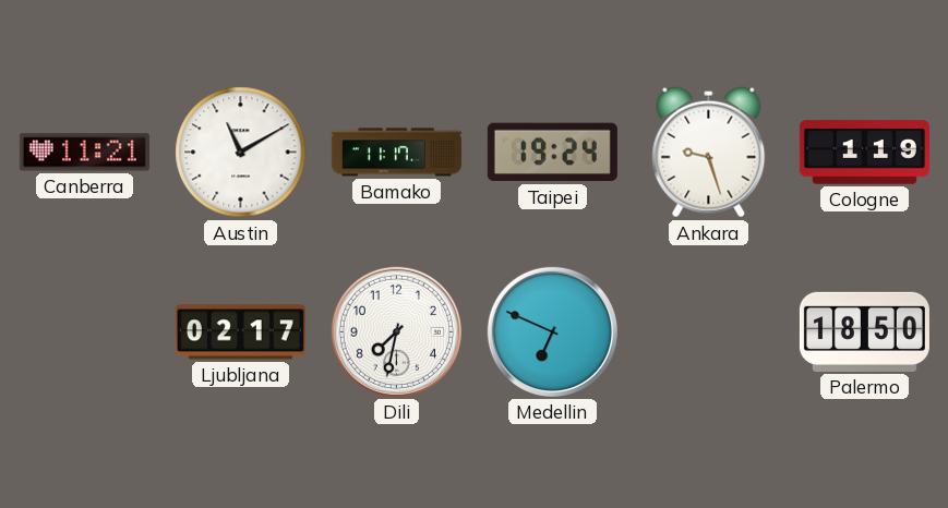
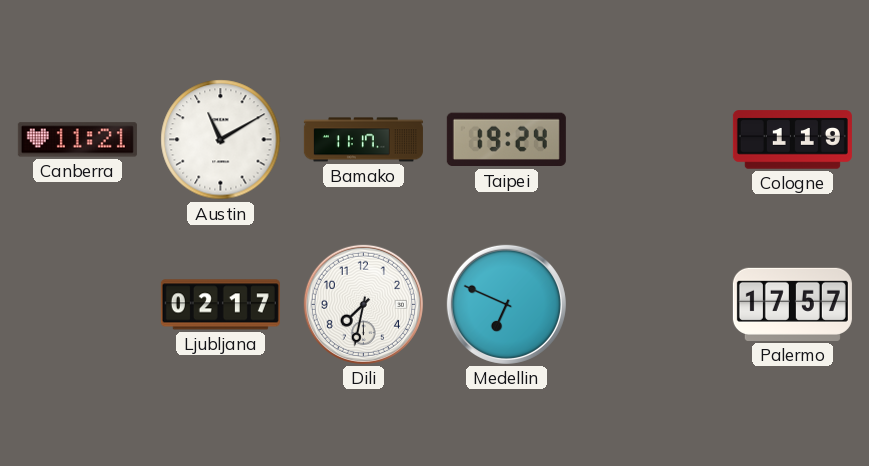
Ankara: 9:27 -> none (709, 153)
Palermo: 18:50 -> 17:57 (792, 304)
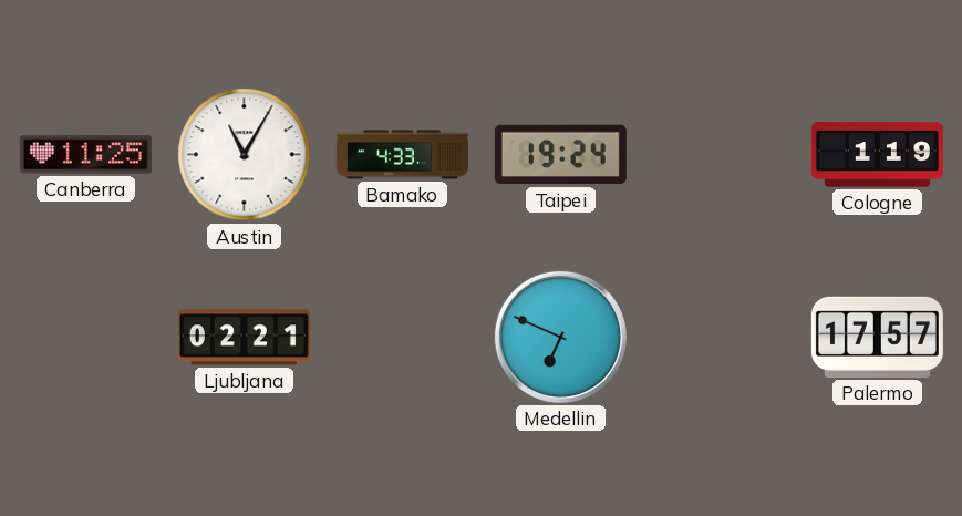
Canberra: 11:21 -> 11:25 (85, 155)
Austin: 11:10 -> 11:05 (245, 155)
Bamako: 11:17 -> 4:33 (402, 155)
Ljubljana: 02:17 -> 02:21 (244, 338)
Dili: 7:32 -> none (363, 304)
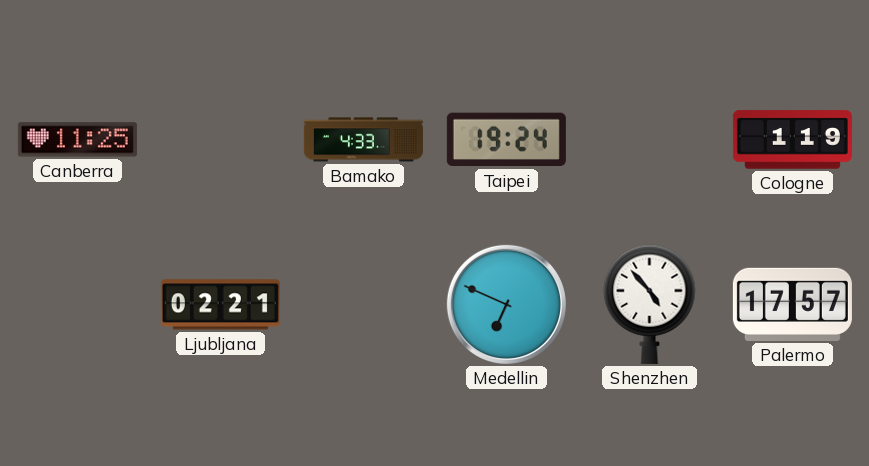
Austin: 11:05 -> none (245, 155)
Shenzhen: none -> 4:53 (650, 304)
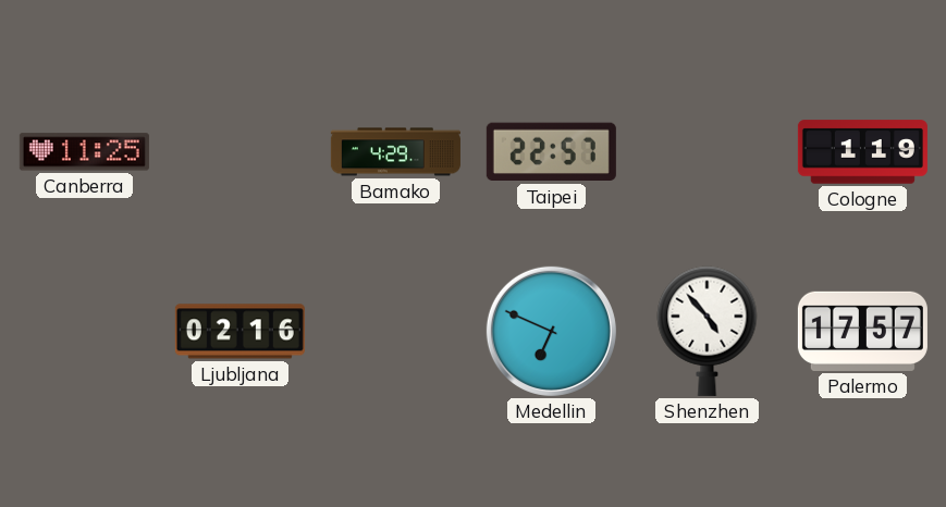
Bamako: 4:33 -> 4:29 (395, 152)
Taipei: 19:24 -> 22:57 (551, 152)
Ljubljana: 02:21 -> 02:16 (239, 332)
